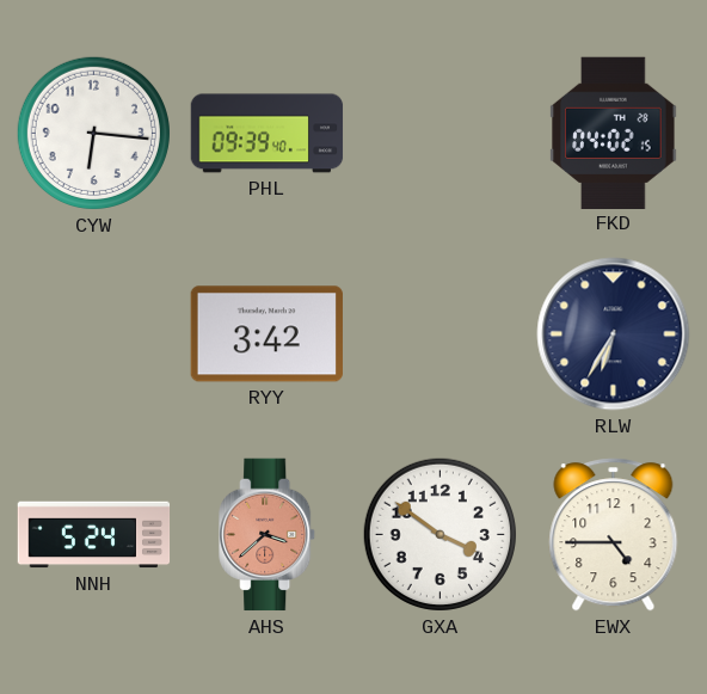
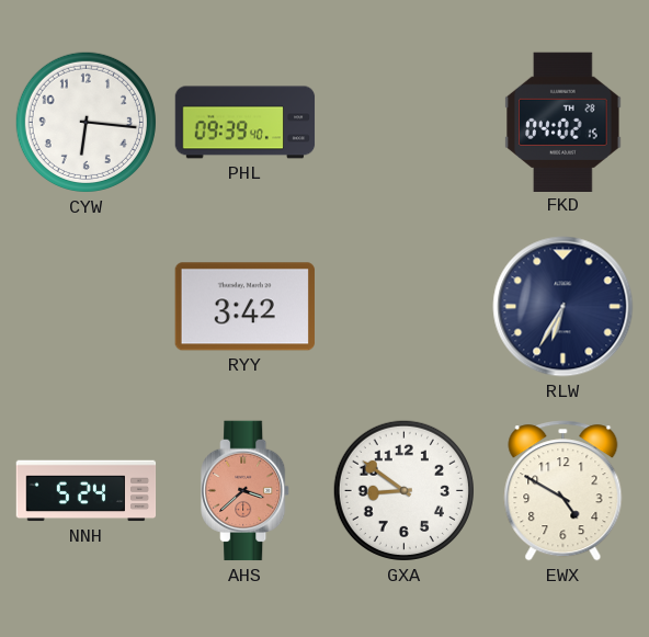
GXA: 3:51 -> 8:51 (403, 490)
EWX: 4:45 -> 4:50 (563, 491)
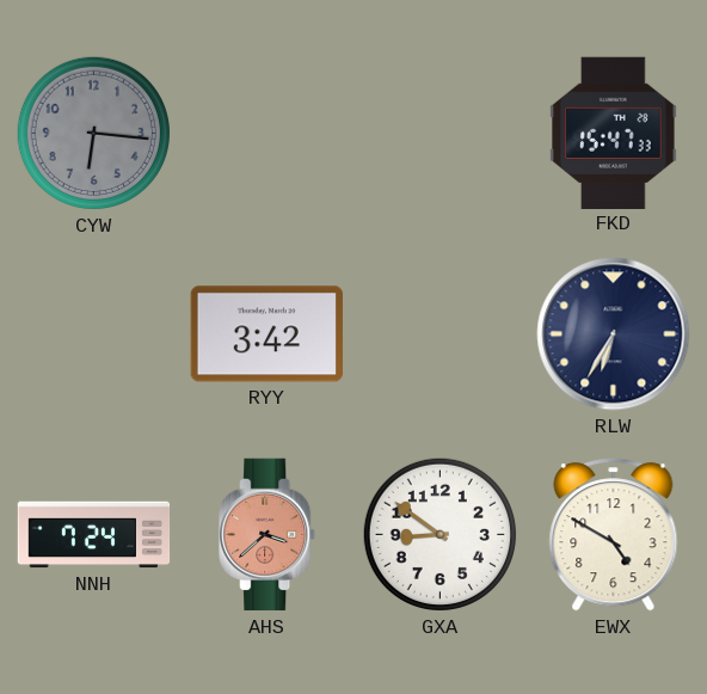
CYW dial: white -> grey (93, 133)
PHL: 09:39 -> none (246, 123)
FKD: 04:02 -> 15:47 (614, 133)
NNH: 5:24 -> 7:24 (94, 535)
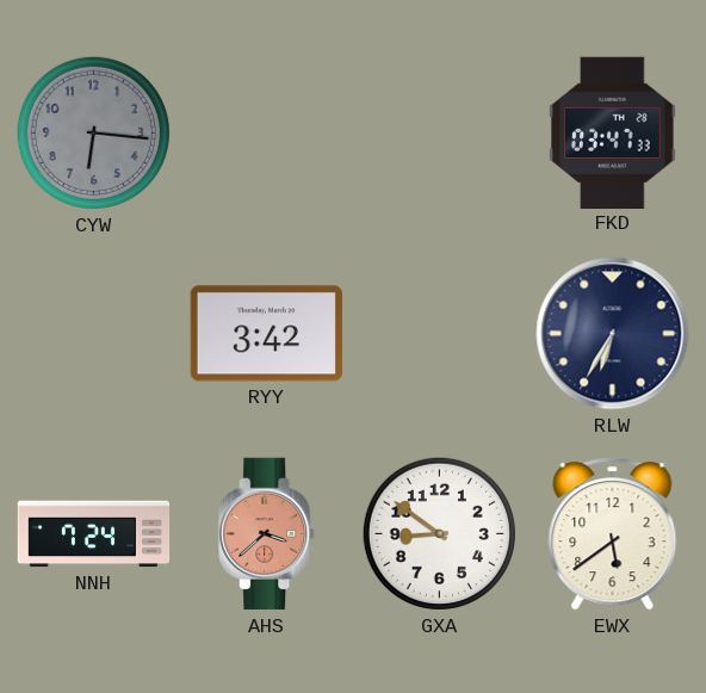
FKD: 15:47 -> 03:47 (613, 132)
EWX: 4:50 -> 5:39 (613, 534)
